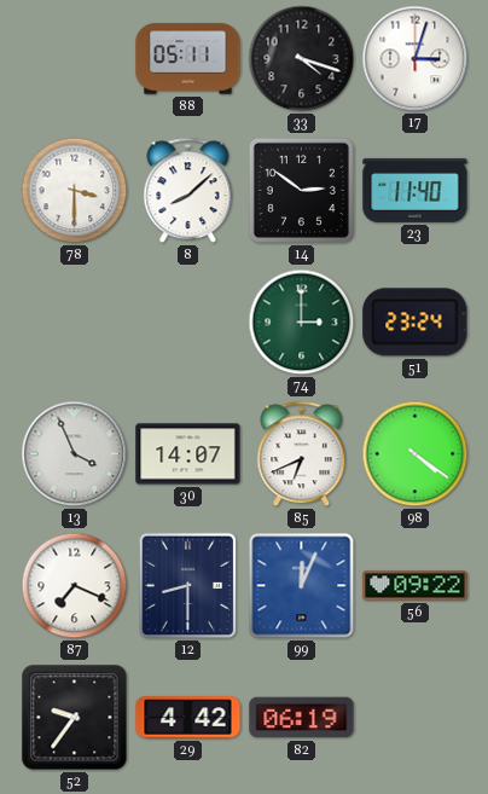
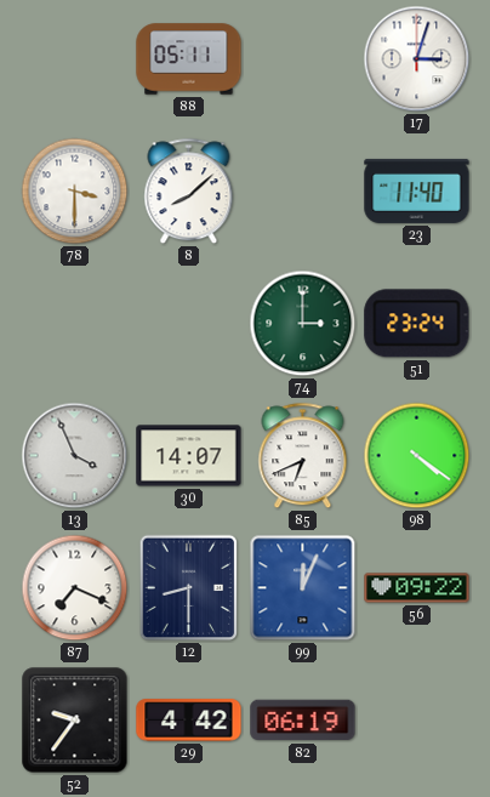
33: 4:18 -> none (302, 59)
14: 2:51 -> none (301, 190)
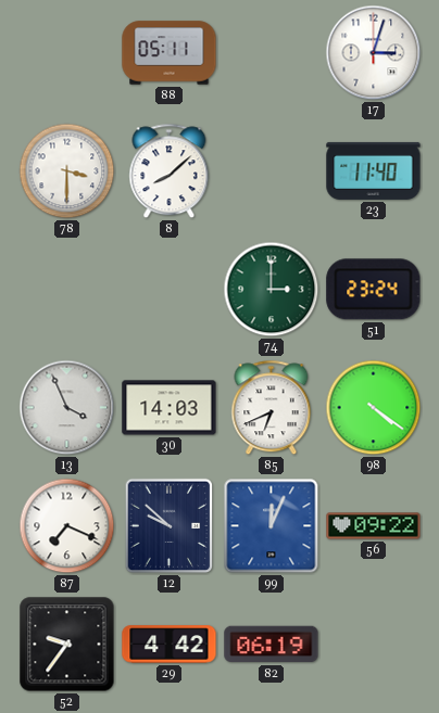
30: 14:07 -> 14:03 (170, 408)
12: 8:30 -> 9:52 (170, 526)
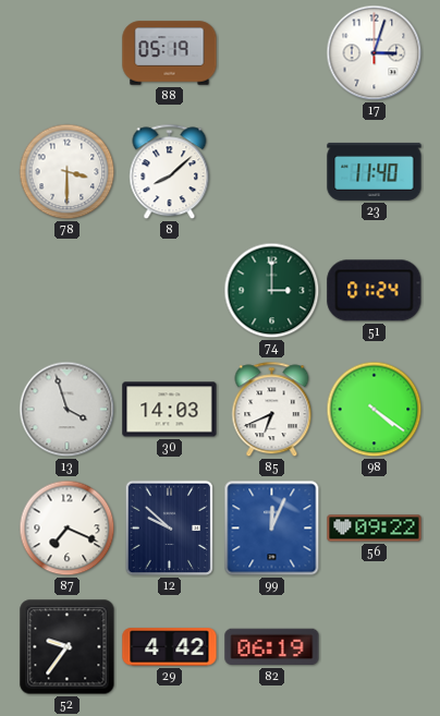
88: 05:11 -> 05:19 (170, 53)
51: 23:24 -> 01:24 (375, 291)
13: 3:56 -> 3:57 (68, 410)
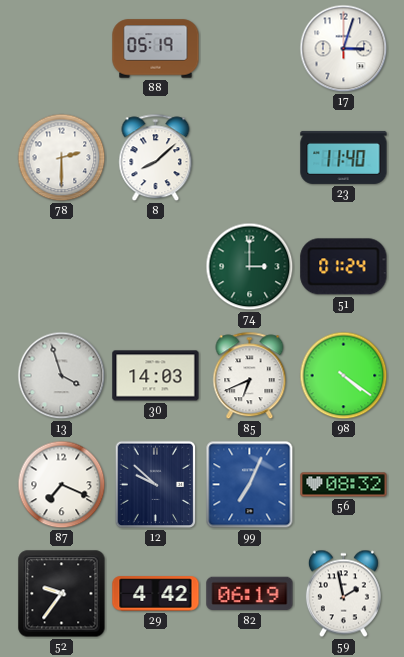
78: 3:30 -> 2:30 (62, 158)
99: 12:04 -> 7:04 (250, 485)
56: 09:22 -> 08:32 (344, 485)
59: none -> 1:58 (343, 594)
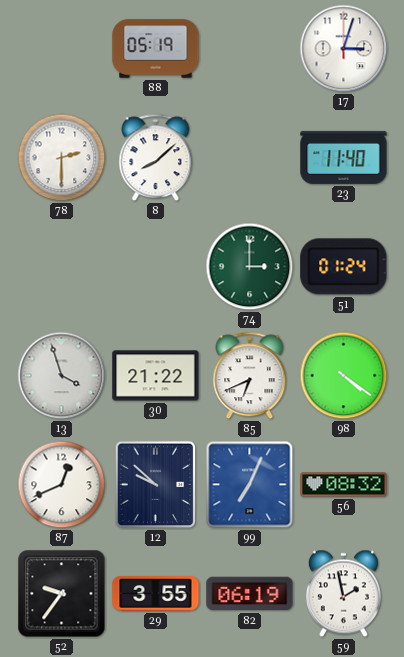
30: 14:03 -> 21:22 (156, 376)
87: 7:19 -> 12:41 (62, 485)
29: 4:42 -> 3:55 (156, 594)
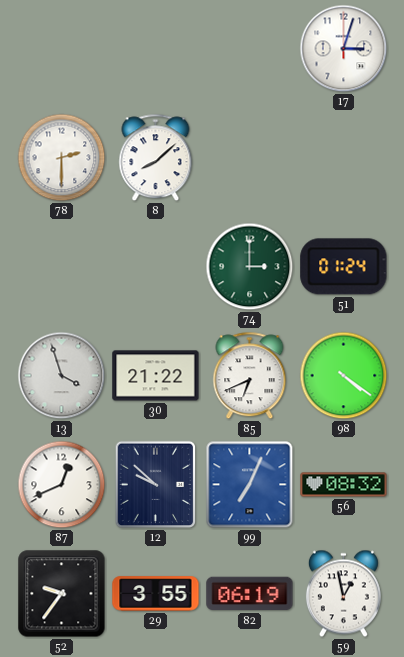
88: 05:19 -> none (156, 49)
23: 11:40 -> none (344, 157)
59: 1:58 -> 12:58 (343, 594)
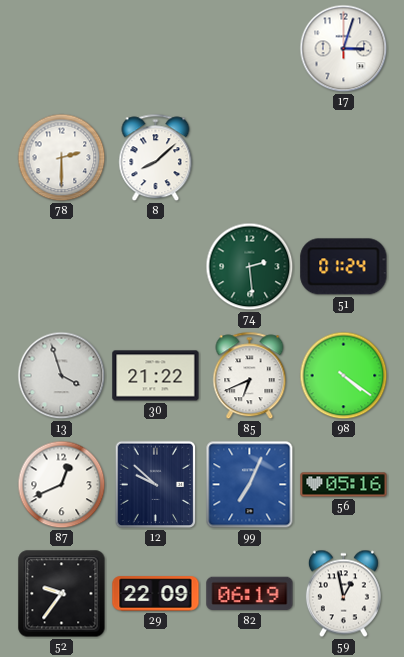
74: 3:00 -> 2:29 (250, 267)
56: 08:32 -> 05:16 (344, 485)
29: 3:55 -> 22:09 (156, 594)
